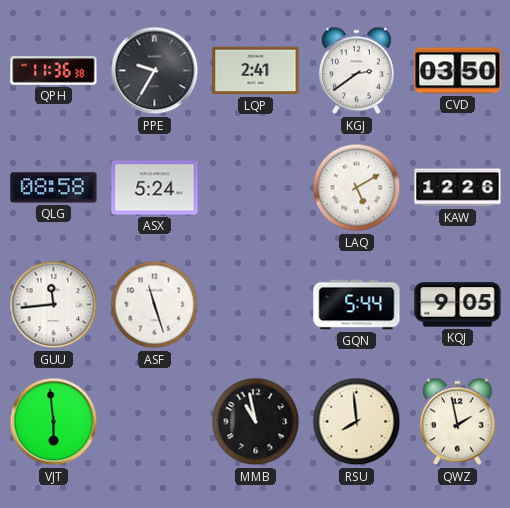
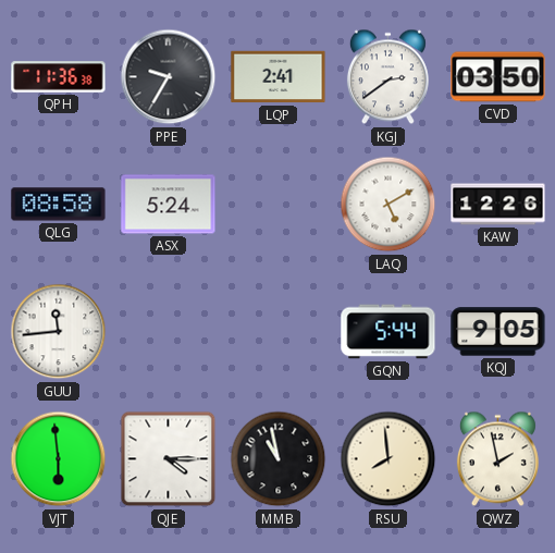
ASF: 11:27 -> none (155, 305)
QJE: none -> 4:15 (169, 459)
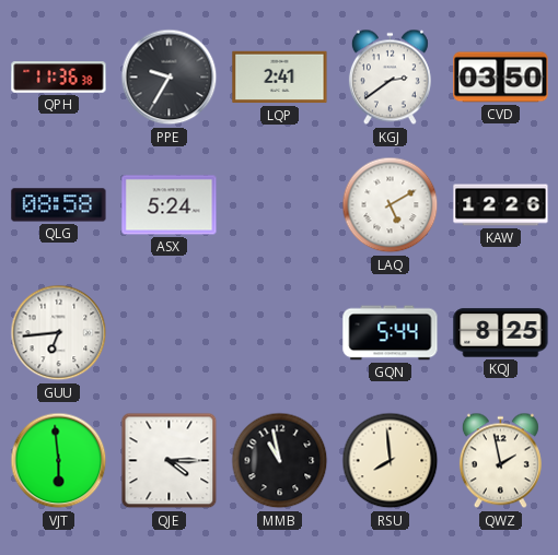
GUU: 11:44 -> 6:44 (59, 333)
KQJ: 9:05 -> 8:25 (501, 333)
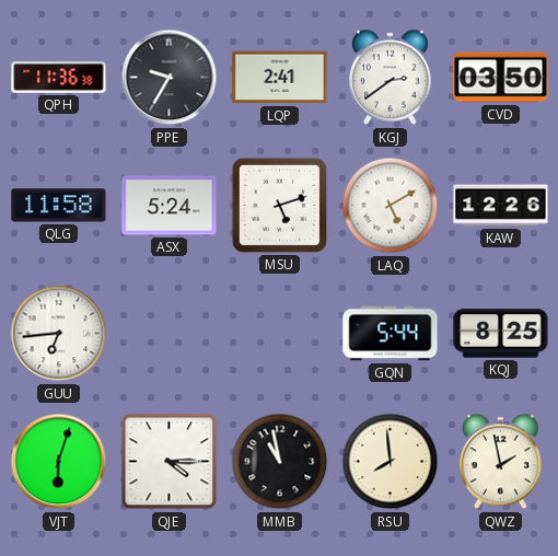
QLG: 08:58 -> 11:58 (59, 206)
MSU: none -> 5:12 (279, 205)
VJT: 5:59 -> 6:03 (59, 462)
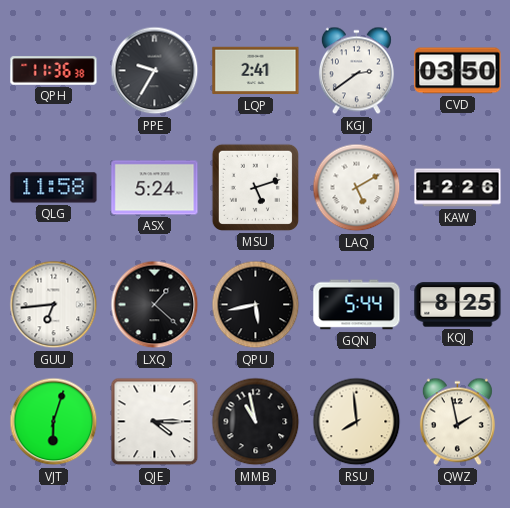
LXQ: none -> 1:22 (155, 305)
QPU: none -> 5:43 (256, 305)
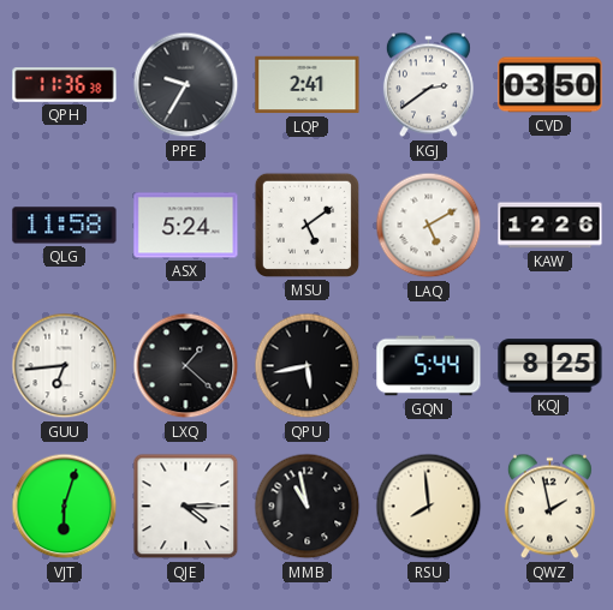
MSU: 5:12 -> 5:09 (306, 225)
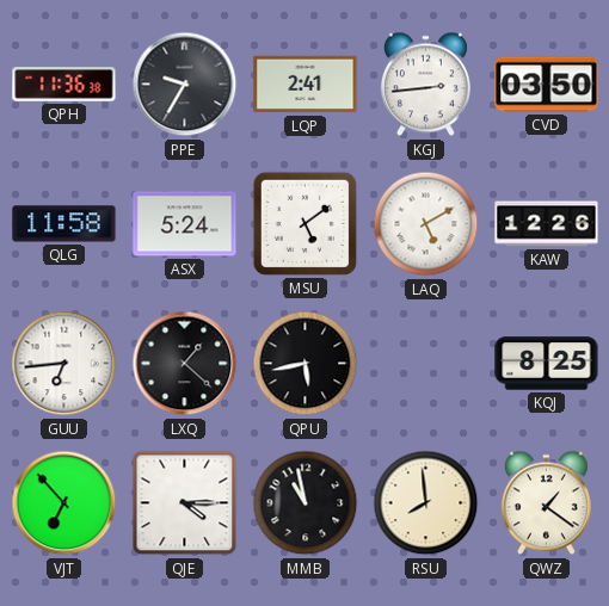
KGJ: 2:39 -> 2:44 (425, 85)
GQN: 5:44 -> none (429, 366)
VJT: 6:03 -> 6:53 (64, 503)
QWZ: 1:58 -> 1:21 (546, 503)
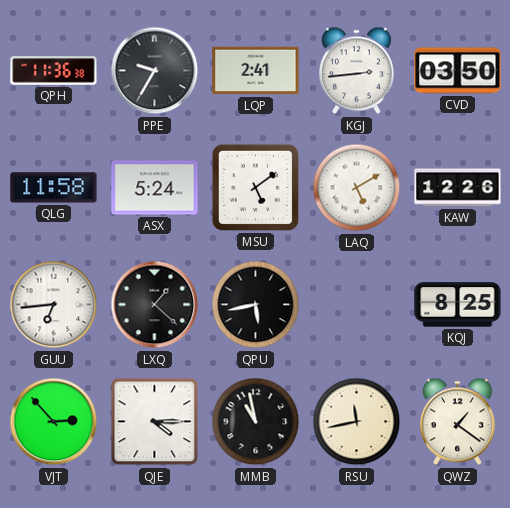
VJT: 6:53 -> 2:53 (54, 422)
RSU: 7:59 -> 11:43 (357, 422)
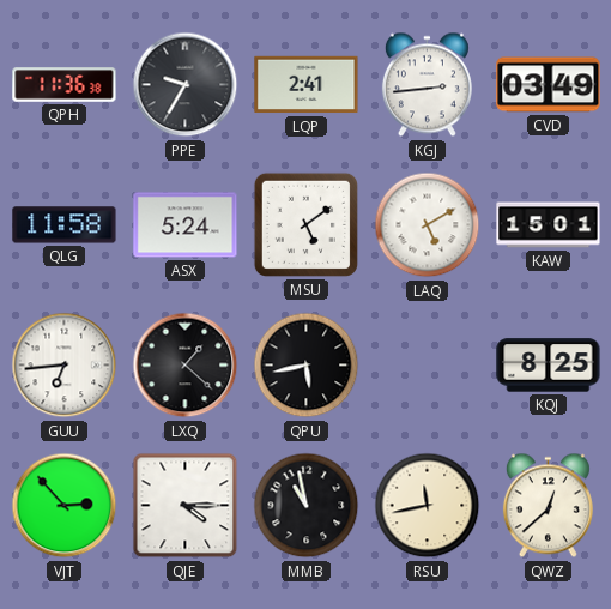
CVD: 03:50 -> 03:49 (549, 85)
KAW: 12:26 -> 15:01 (549, 225)
QWZ: 1:21 -> 12:38 (548, 506)
